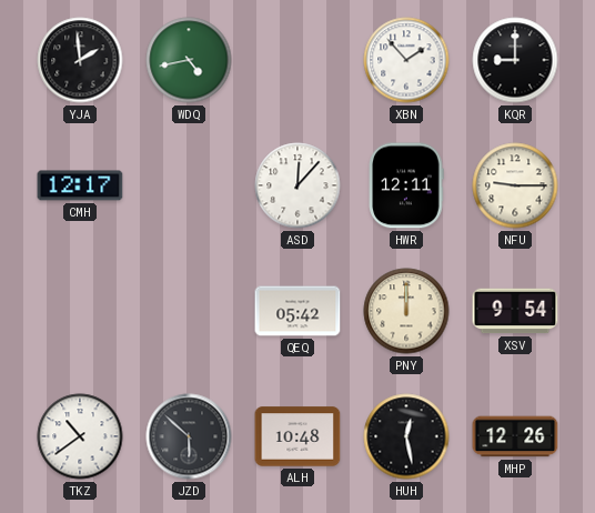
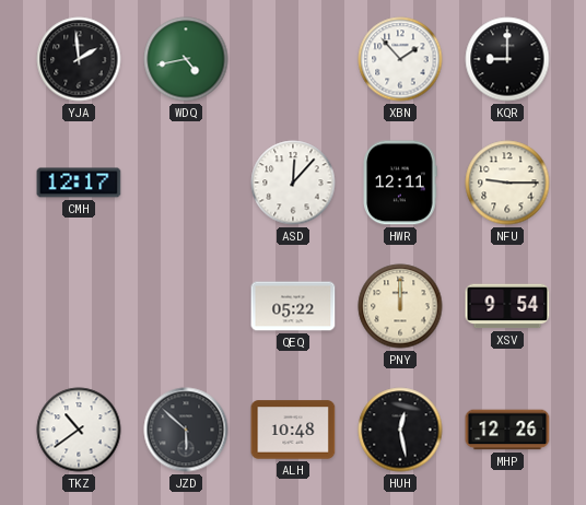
QEQ: 05:42 -> 05:22 (293, 306)
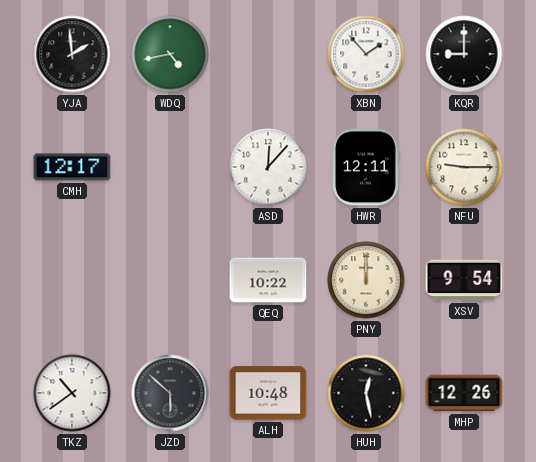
QEQ: 05:22 -> 10:22 (268, 280)
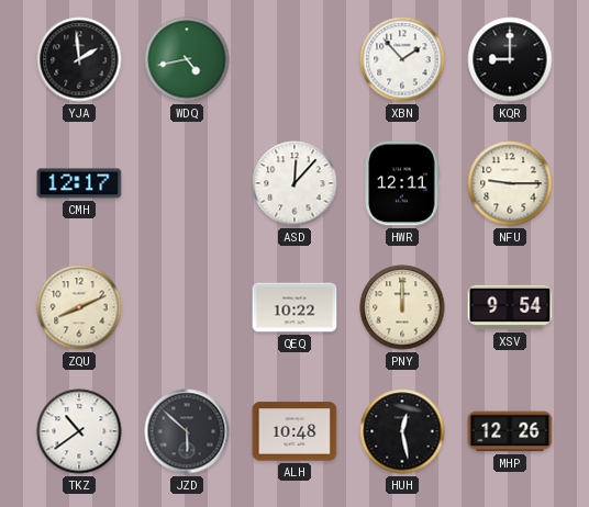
ZQU: none -> 8:11 (79, 307)
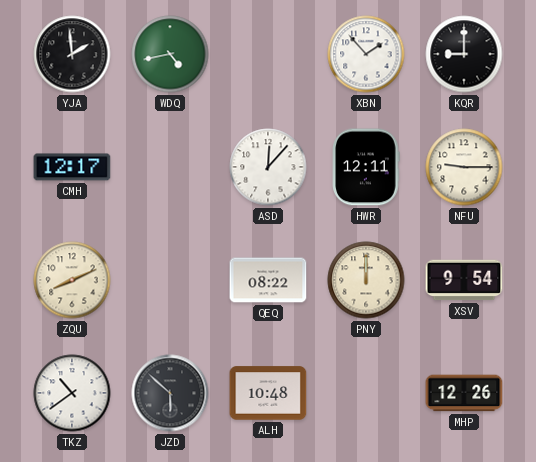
QEQ: 10:22 -> 08:22 (268, 280)
HUH: 12:28 -> none (402, 431)
